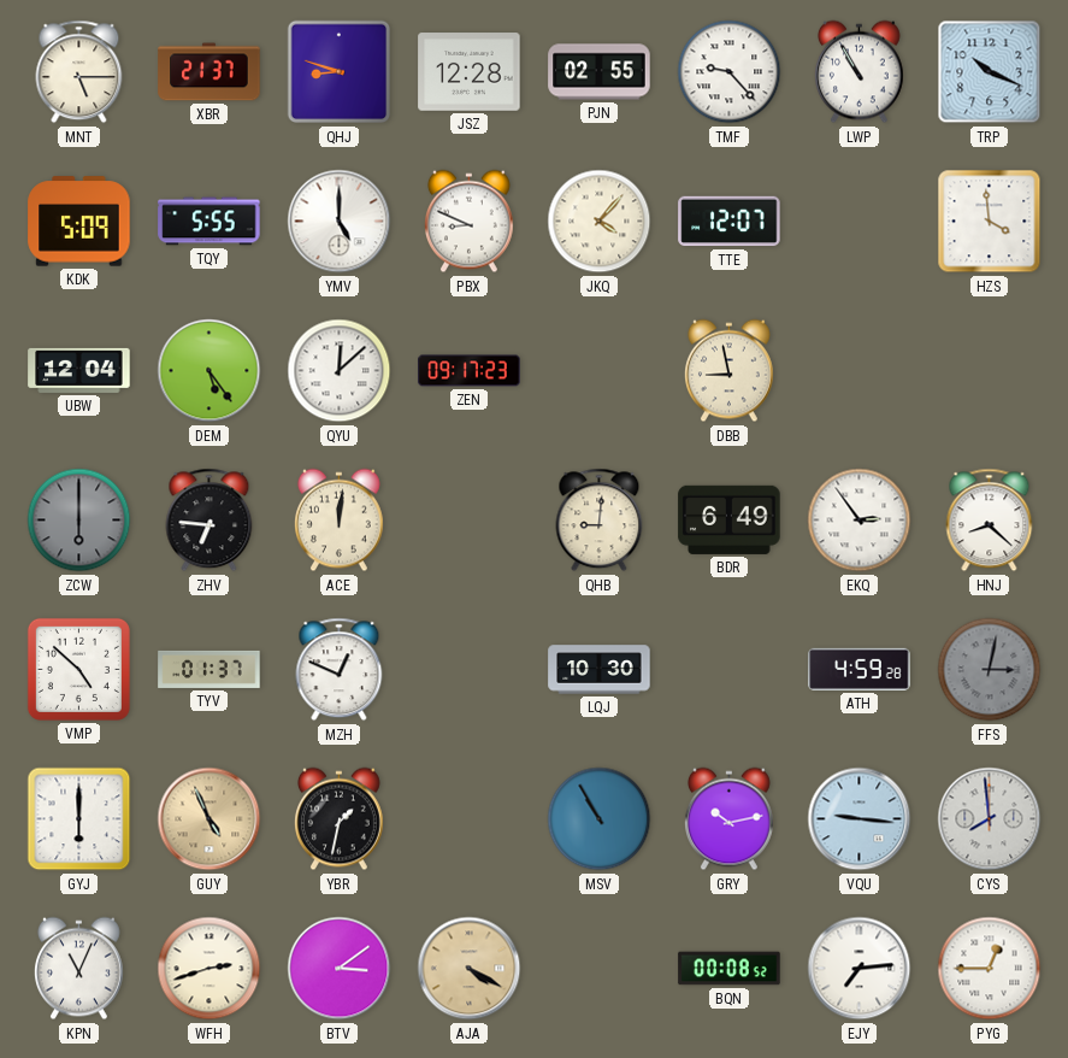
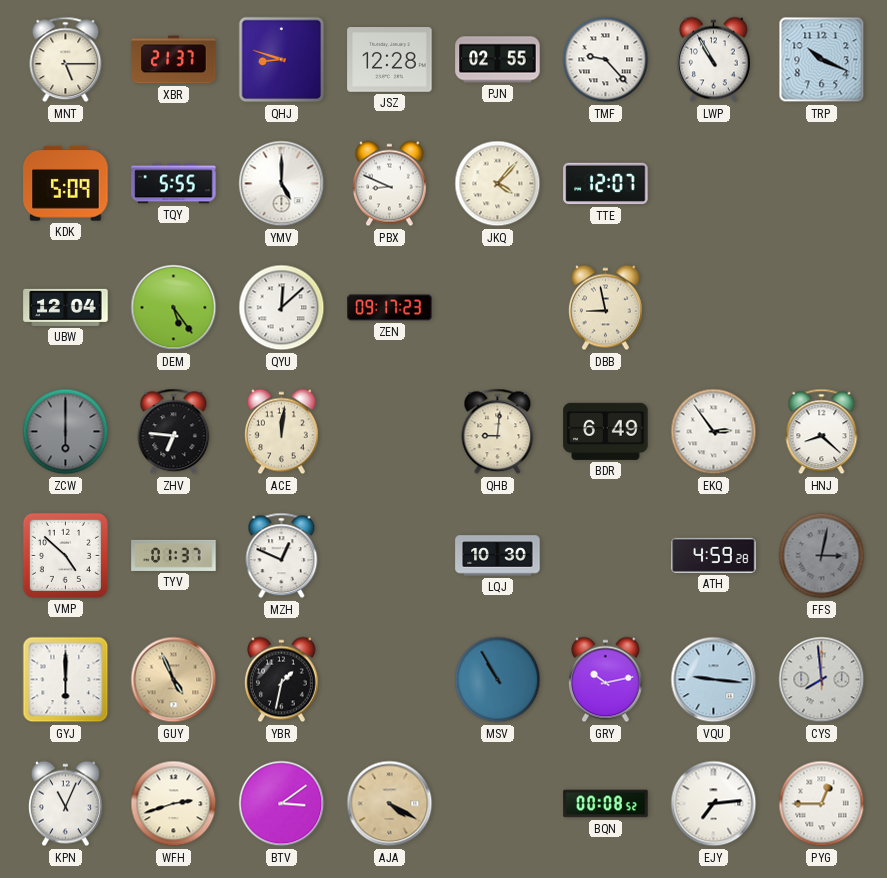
HZS: 3:59 -> none (990, 222)
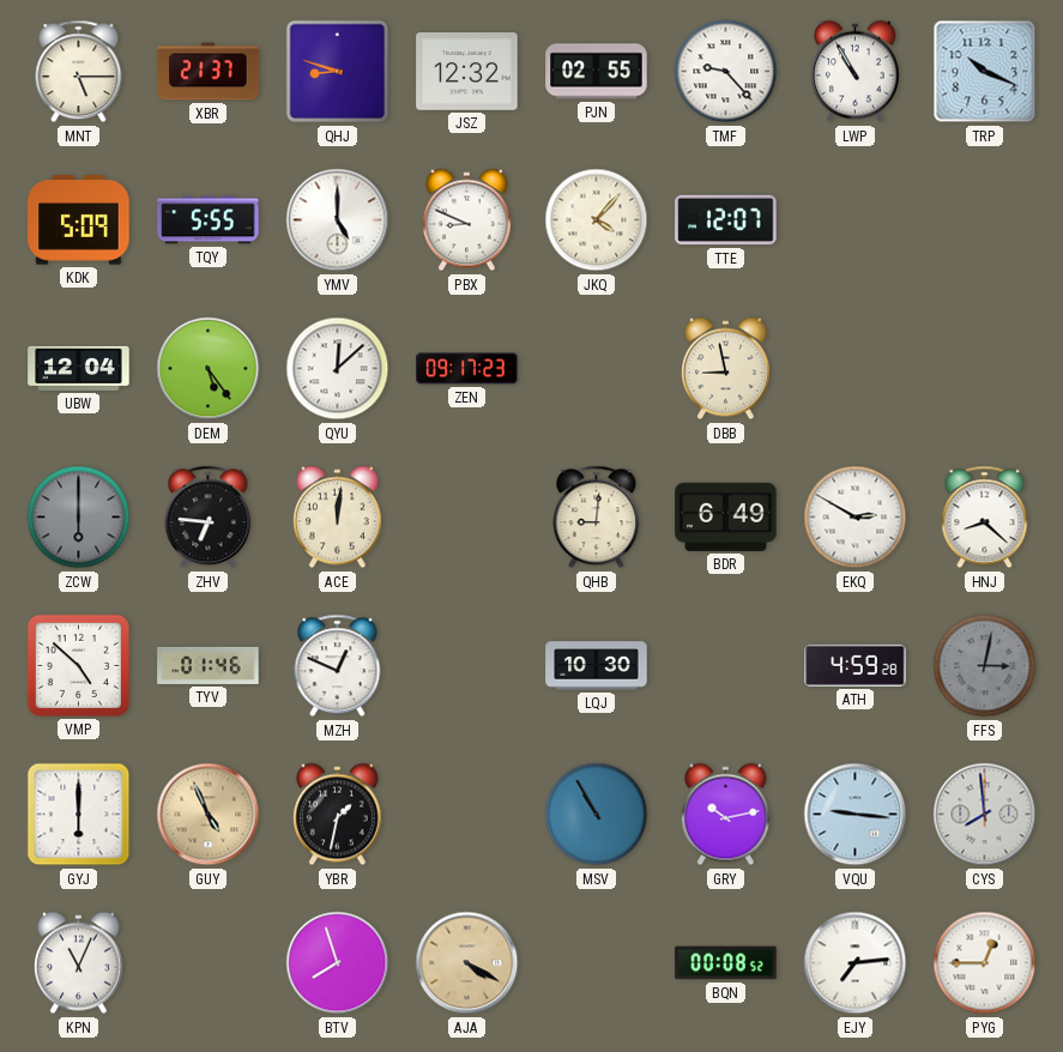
JSZ: 12:28 -> 12:32 (467, 72)
EKQ: 2:54 -> 2:50 (856, 518)
TYV: 01:37 -> 01:46 (209, 665)
WFH: 2:42 -> none (174, 804)
BTV: 3:09 -> 7:57 (338, 963)
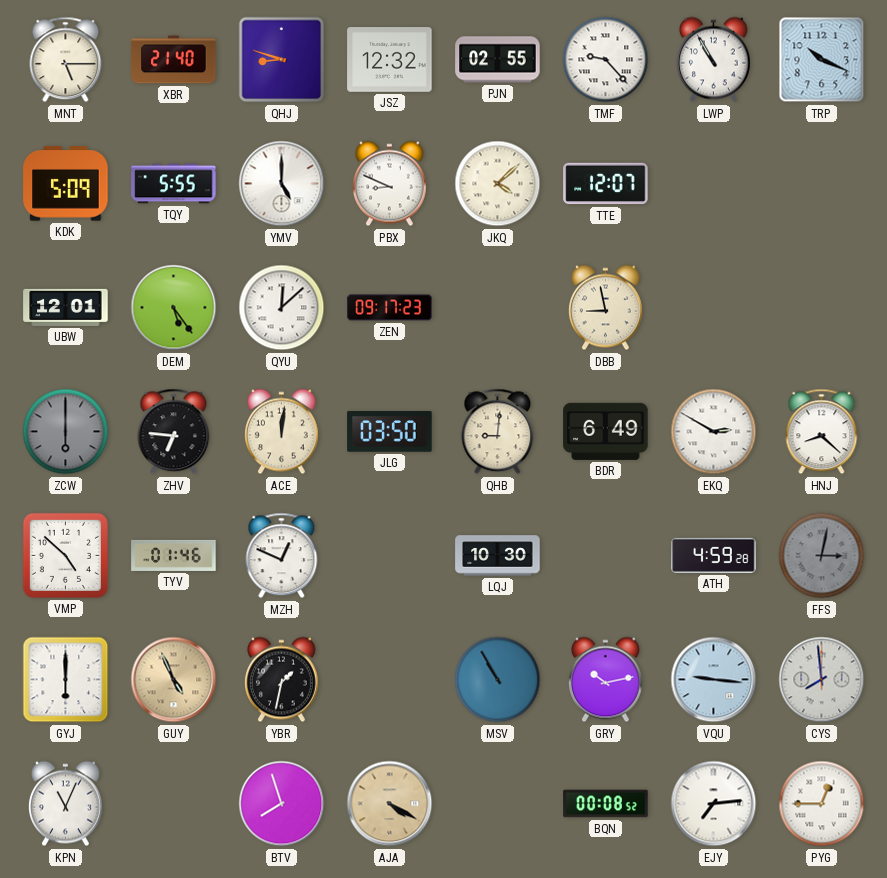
XBR: 21:37 -> 21:40 (174, 60)
JKQ: 4:07 -> 4:08 (498, 184)
UBW: 12:04 -> 12:01 (66, 307)
JLG: none -> 03:50 (390, 432)
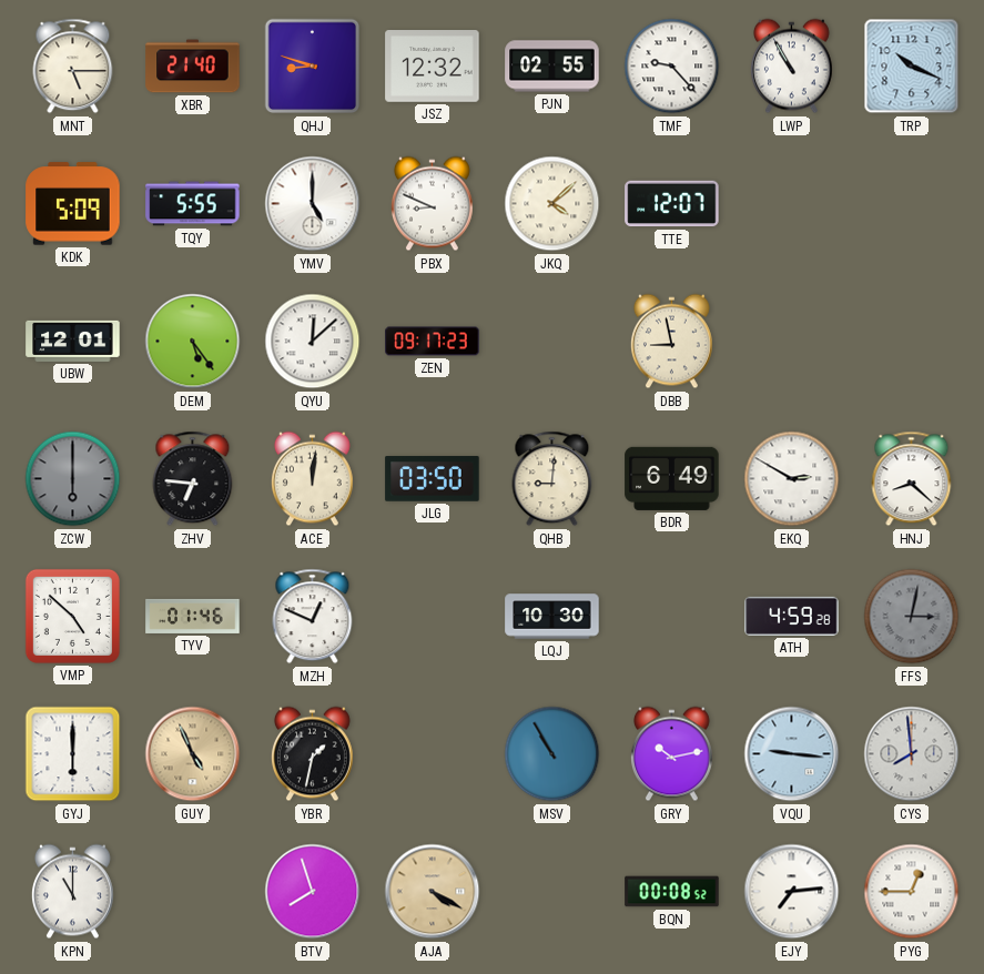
KPN: 11:04 -> 11:00 (72, 892)
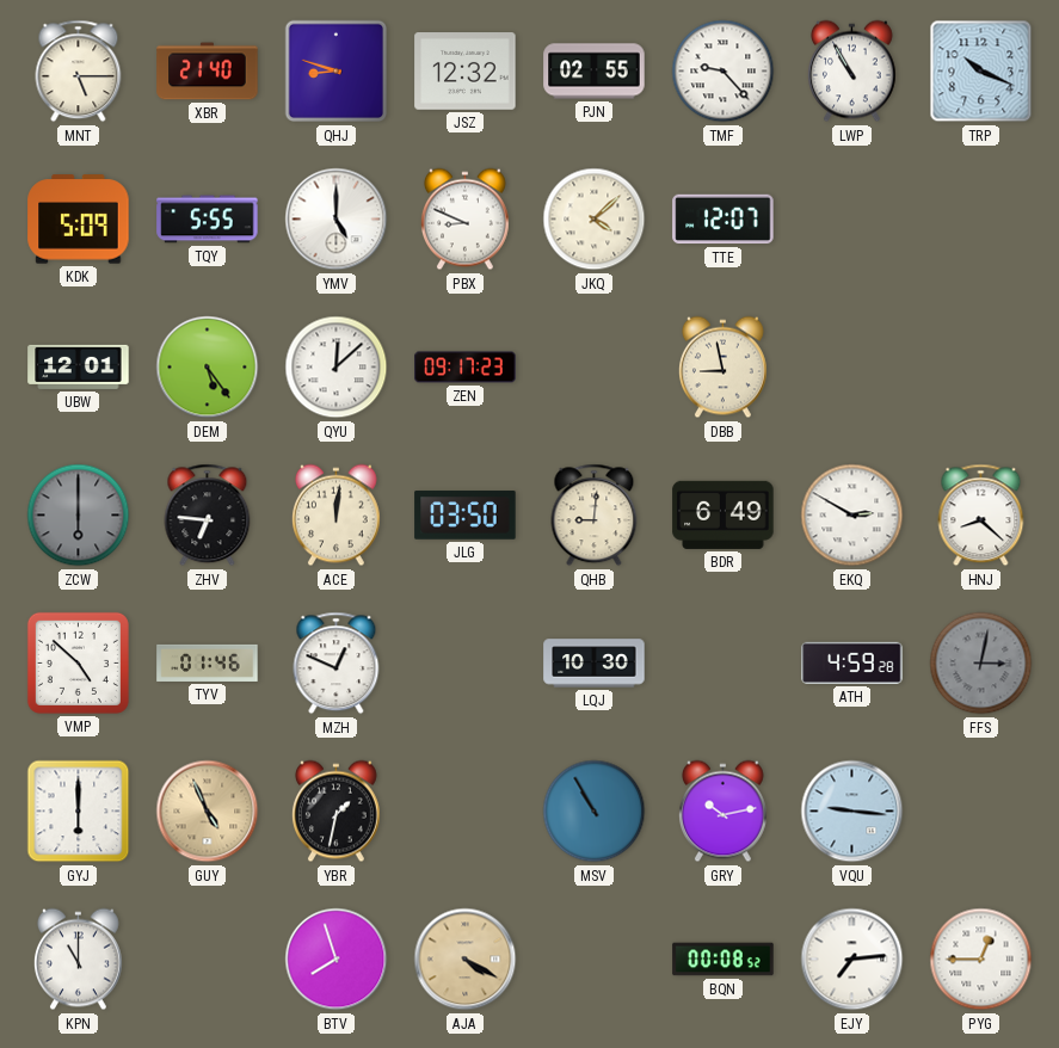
CYS: 7:59 -> none (912, 754)
